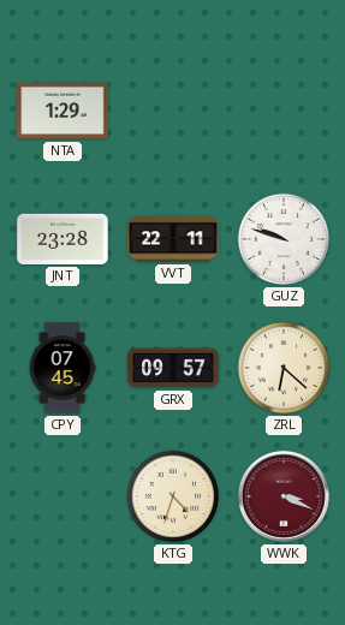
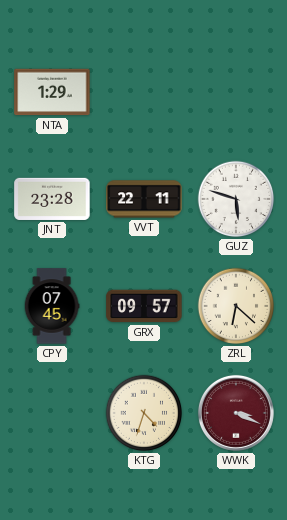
GUZ: 9:48 -> 5:48 (236, 199)
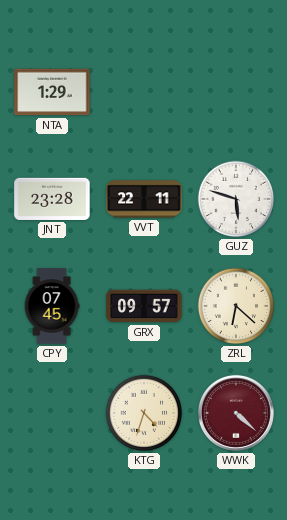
WWK: 3:19 -> 4:22 (236, 413)
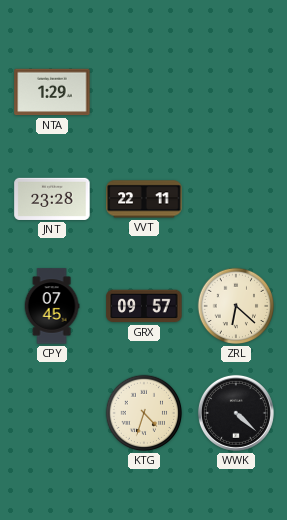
GUZ: 5:48 -> none (236, 199)
WWK dial: burgundy -> black (236, 413)
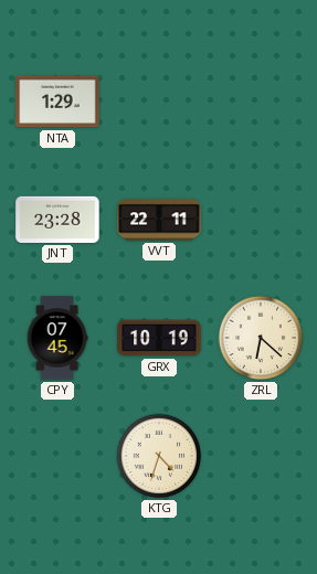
GRX: 09:57 -> 10:19 (159, 338)
WWK: 4:22 -> none (236, 413)
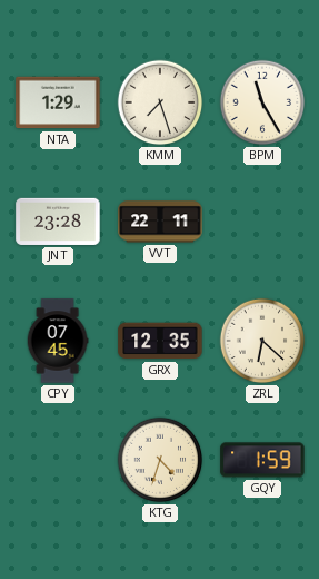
KMM: none -> 7:27 (160, 102)
BPM: none -> 11:25 (262, 102)
GRX: 10:19 -> 12:35 (160, 341)
GQY: none -> 1:59 (262, 460)
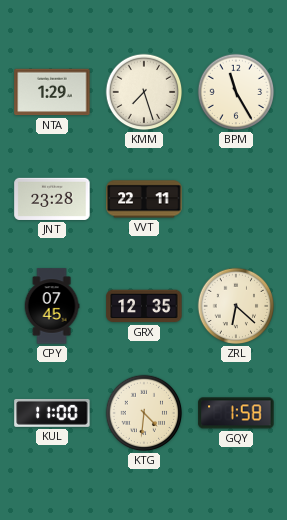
KUL: none -> 11:00 (52, 413)
KTG: 4:33 -> 4:31 (144, 413)
GQY: 1:59 -> 1:58 (236, 413)
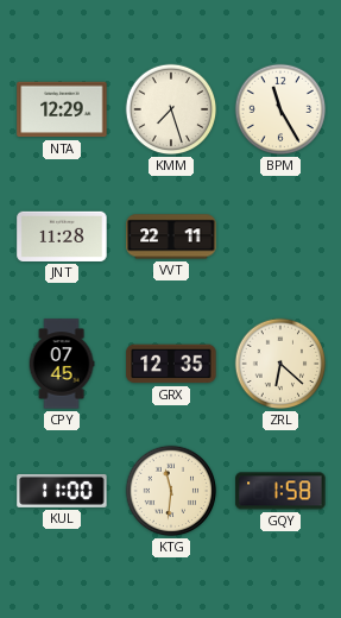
NTA: 1:29 -> 12:29 (62, 109)
JNT: 23:28 -> 11:28 (62, 237)
KTG: 4:31 -> 11:31 (171, 491)
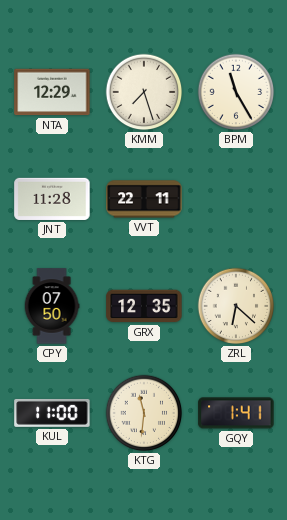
CPY: 07:45 -> 07:50 (52, 306)
GQY: 1:58 -> 1:41 (236, 413)
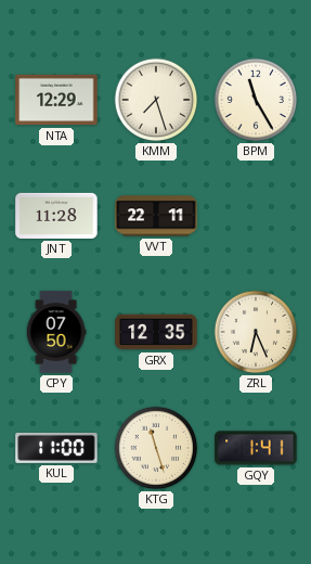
ZRL: 6:22 -> 6:26 (256, 332)
KTG: 11:31 -> 11:27 (156, 448)
